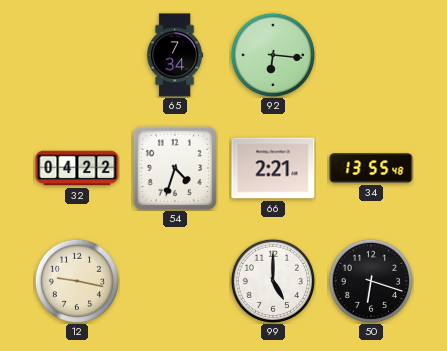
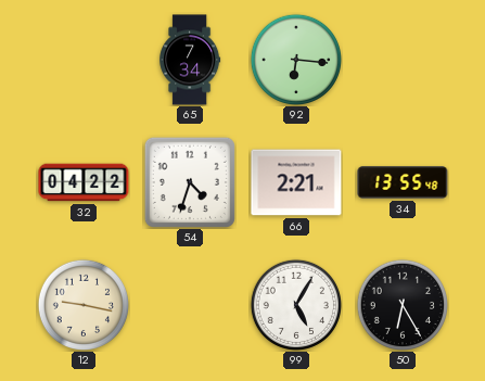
99: 5:00 -> 5:05 (295, 304)
50: 6:18 -> 6:25 (401, 304)
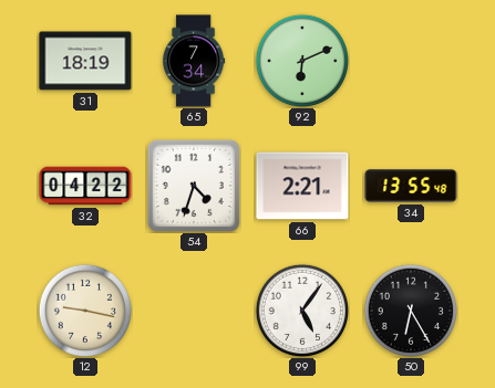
31: none -> 18:19 (85, 61)
92: 6:16 -> 6:11 (301, 60)
99: 5:05 -> 5:06 (301, 310)
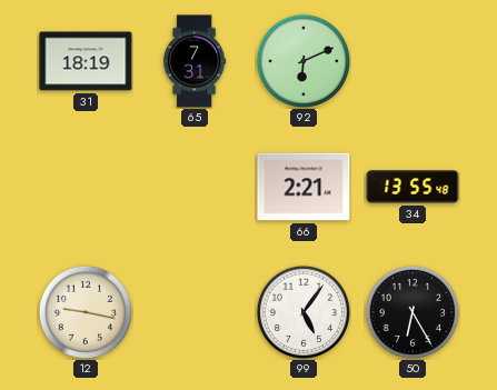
65: 7:34 -> 7:31 (195, 61)
32: 04:22 -> none (85, 186)
54: 4:33 -> none (194, 186)
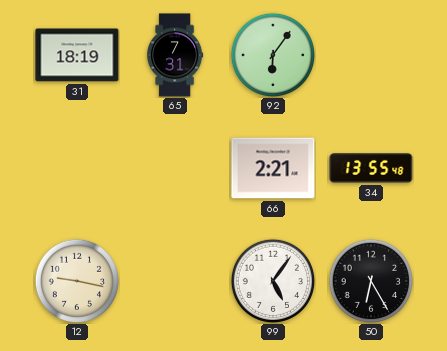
92: 6:11 -> 6:06 (272, 54)
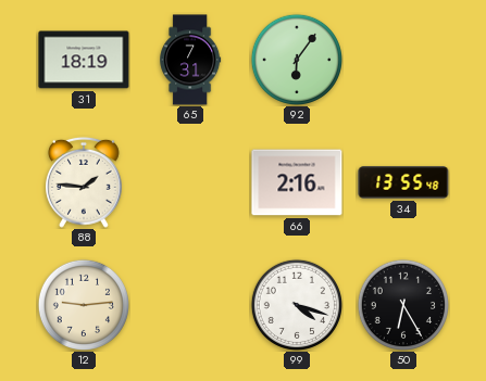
88: none -> 1:46 (85, 182)
66: 2:21 -> 2:16 (297, 182)
12: 9:17 -> 9:14 (83, 304)
99: 5:06 -> 4:18 (296, 304)
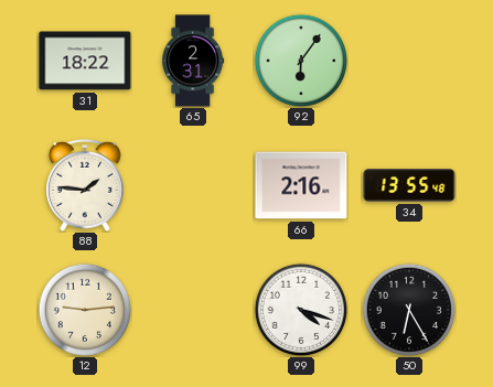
31: 18:19 -> 18:22 (85, 61)
65: 7:31 -> 2:31 (193, 61)
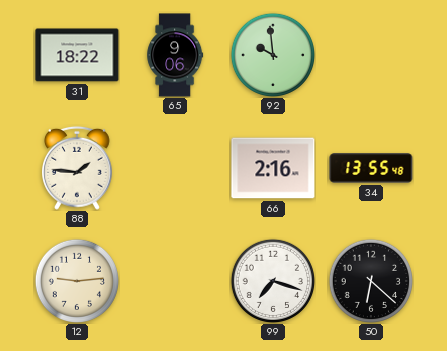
65: 2:31 -> 9:06 (175, 55)
92: 6:06 -> 9:59 (272, 54)
99: 4:18 -> 7:18 (272, 280)
50: 6:25 -> 6:22 (370, 280)
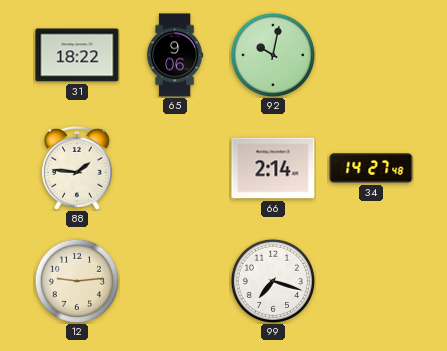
92: 9:59 -> 10:02 (272, 54)
66: 2:16 -> 2:14 (273, 168)
34: 13:55 -> 14:27 (371, 168)
50: 6:22 -> none (370, 280)
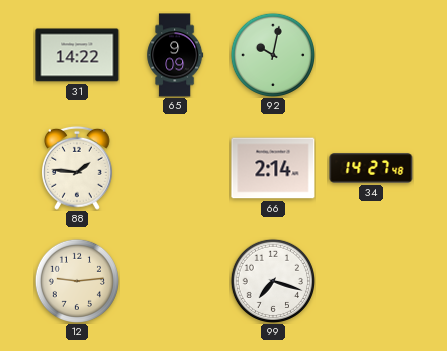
31: 18:22 -> 14:22 (77, 55)
65: 9:06 -> 9:09 (175, 55)
